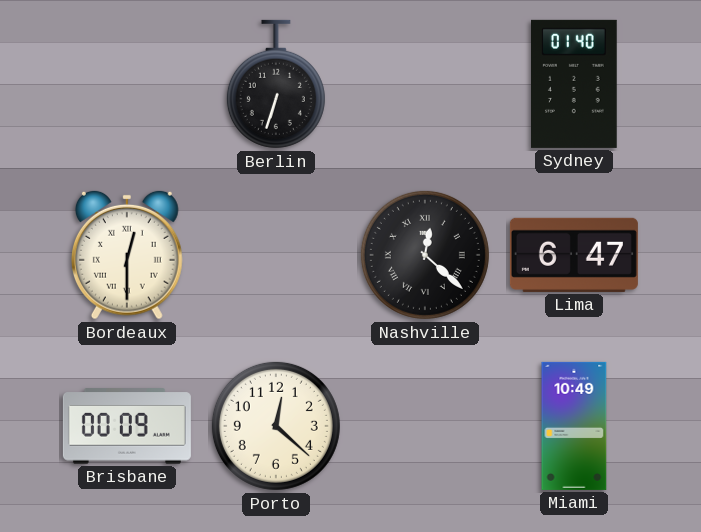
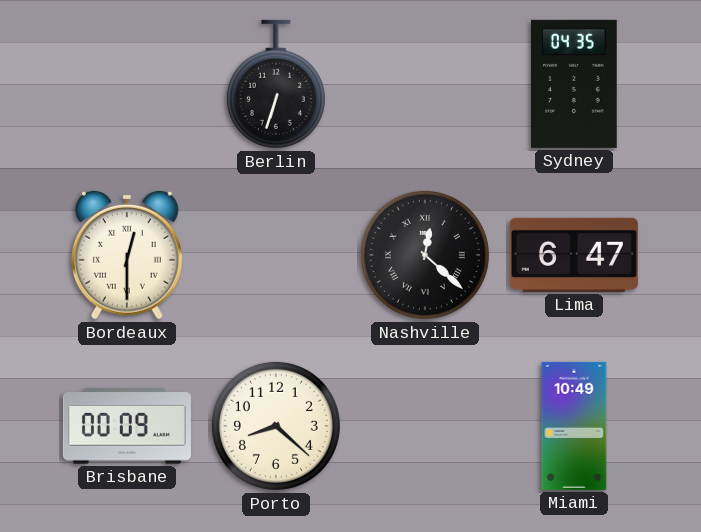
Sydney: 01:40 -> 04:35 (575, 84)
Porto: 12:22 -> 8:22 (276, 426)
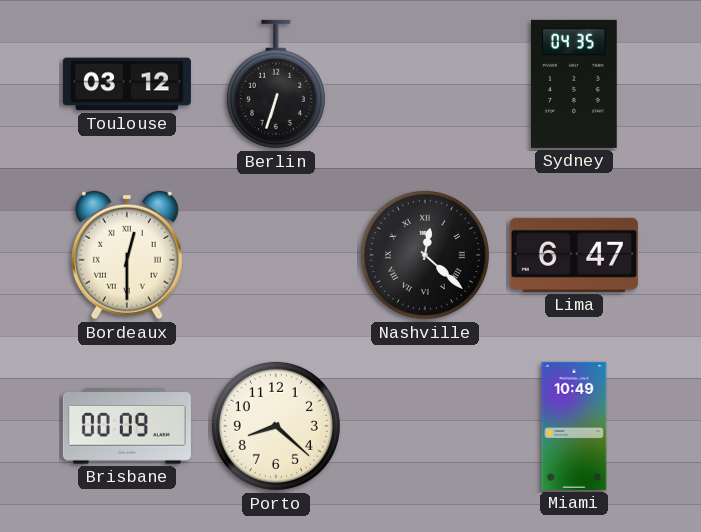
Toulouse: none -> 03:12 (127, 84)
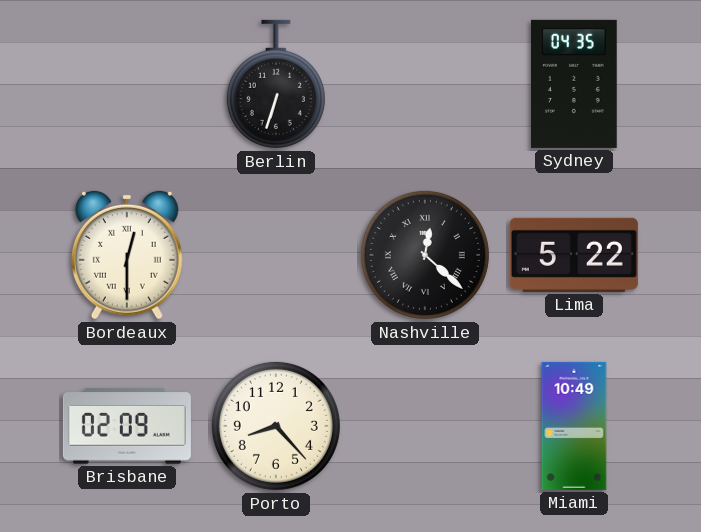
Toulouse: 03:12 -> none (127, 84)
Lima: 6:47 -> 5:22 (574, 255)
Brisbane: 00:09 -> 02:09 (127, 426)
Porto: 8:22 -> 8:23 (276, 426)
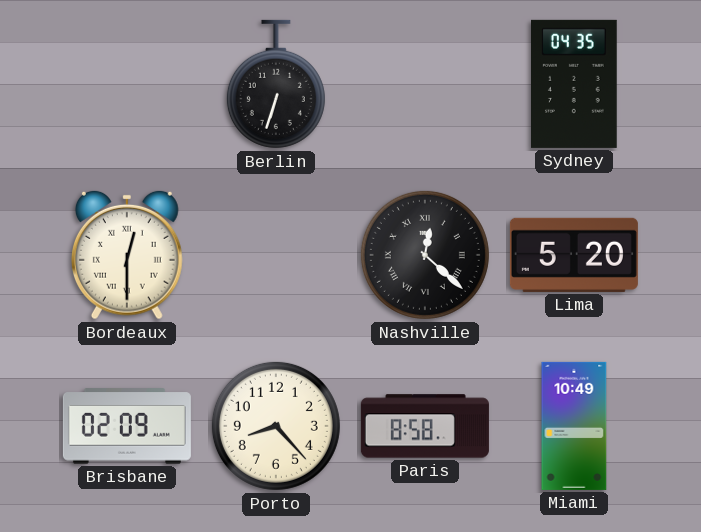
Lima: 5:22 -> 5:20 (574, 255)
Paris: none -> 8:58 (425, 426)
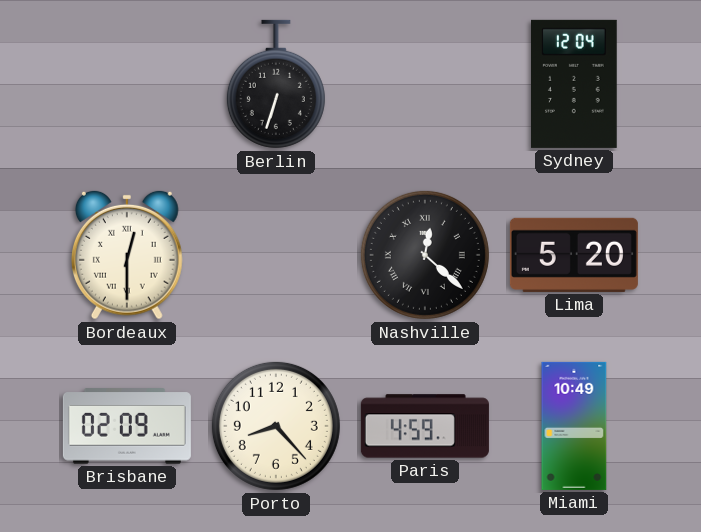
Sydney: 04:35 -> 12:04 (575, 84)
Paris: 8:58 -> 4:59 (425, 426)
